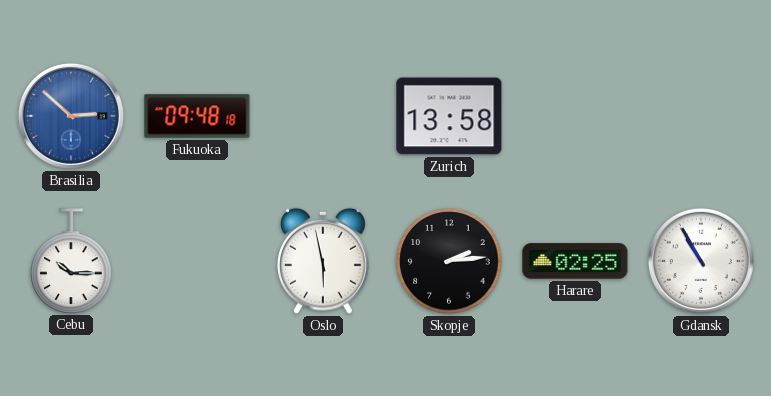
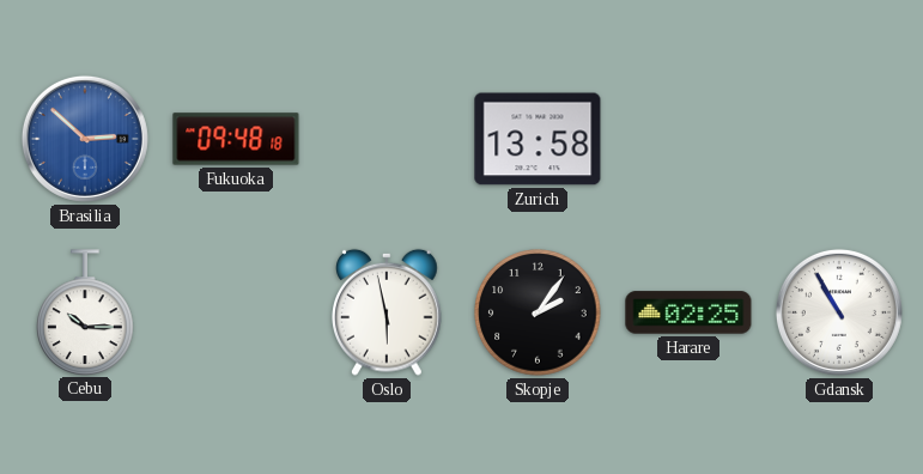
Skopje: 2:14 -> 2:06 (538, 312)
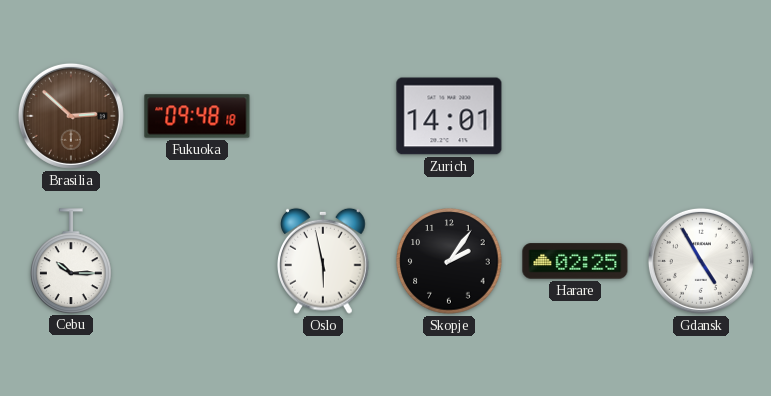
Brasilia dial: blue -> brown (71, 116)
Zurich: 13:58 -> 14:01 (449, 116)
Gdansk: 10:55 -> 4:55 (701, 261)
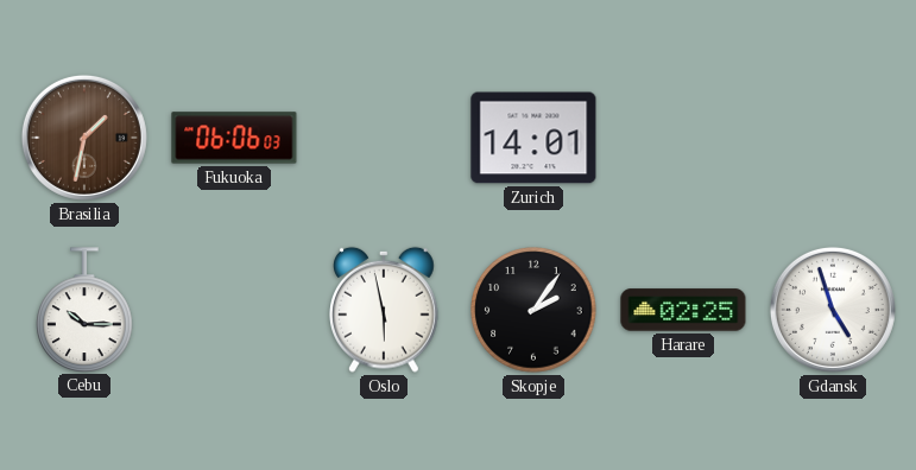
Brasilia: 2:52 -> 1:32 (84, 138)
Fukuoka: 09:48 -> 06:06 (234, 138)
Gdansk: 4:55 -> 4:57 (833, 310)
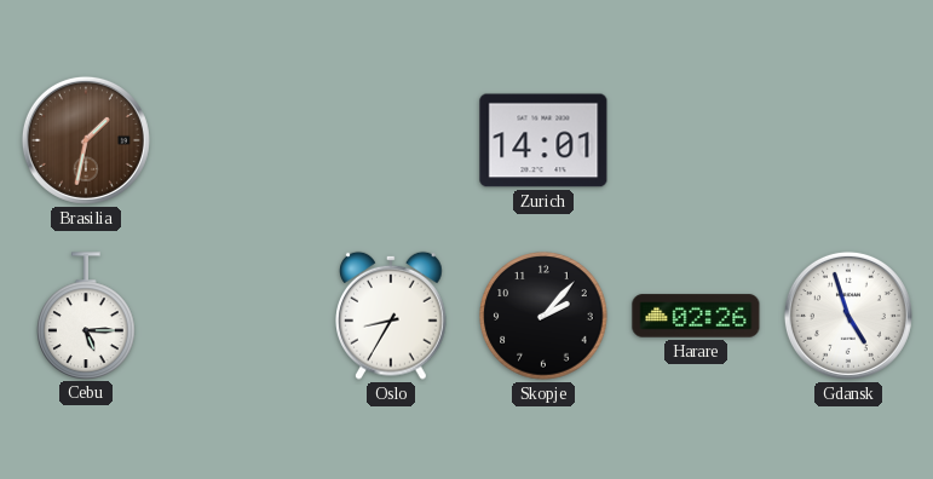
Fukuoka: 06:06 -> none (234, 138)
Cebu: 10:15 -> 5:15 (86, 316)
Oslo: 5:58 -> 8:35 (392, 316)
Skopje: 2:06 -> 2:07 (543, 316)
Harare: 02:25 -> 02:26 (696, 316)
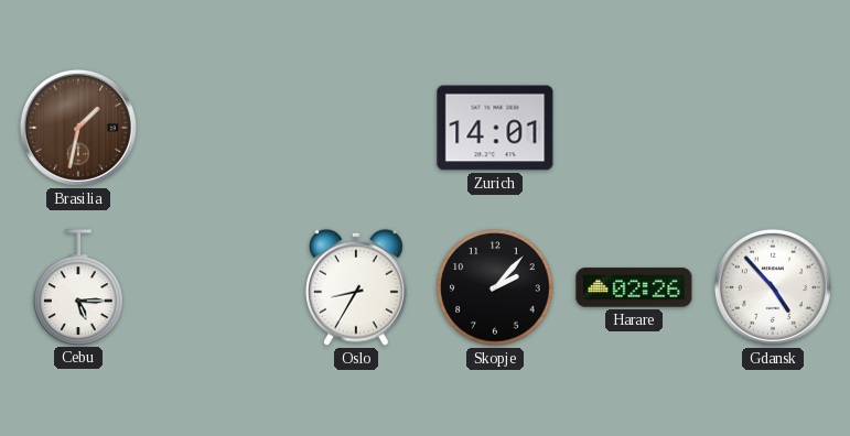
Gdansk: 4:57 -> 4:53 (773, 287)
